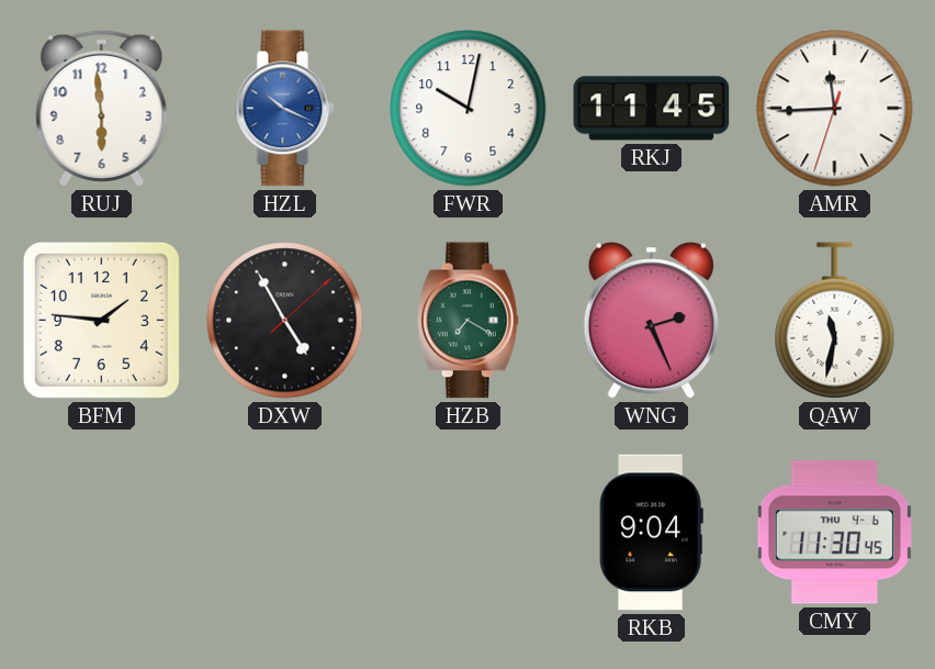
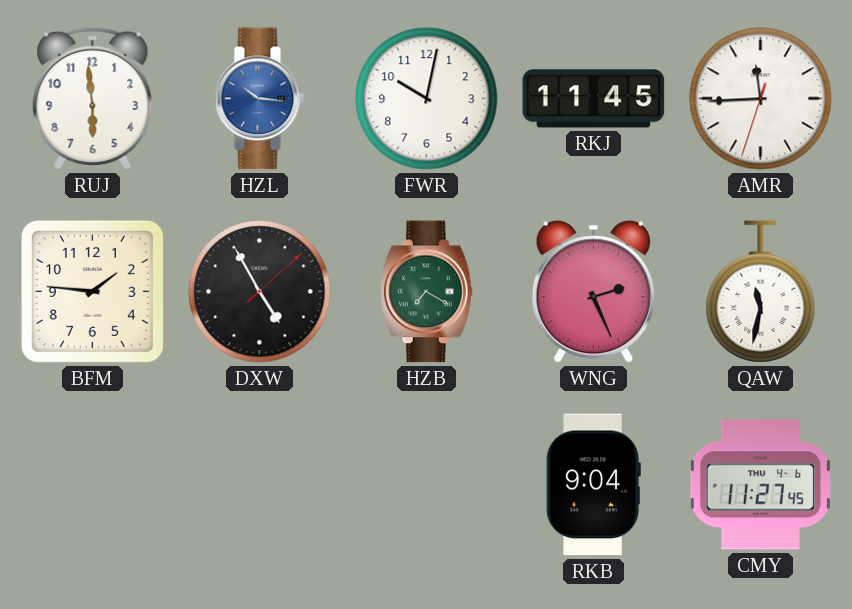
HZL: 10:19 -> 10:16 (260, 99)
CMY: 11:30 -> 11:27 (760, 485)
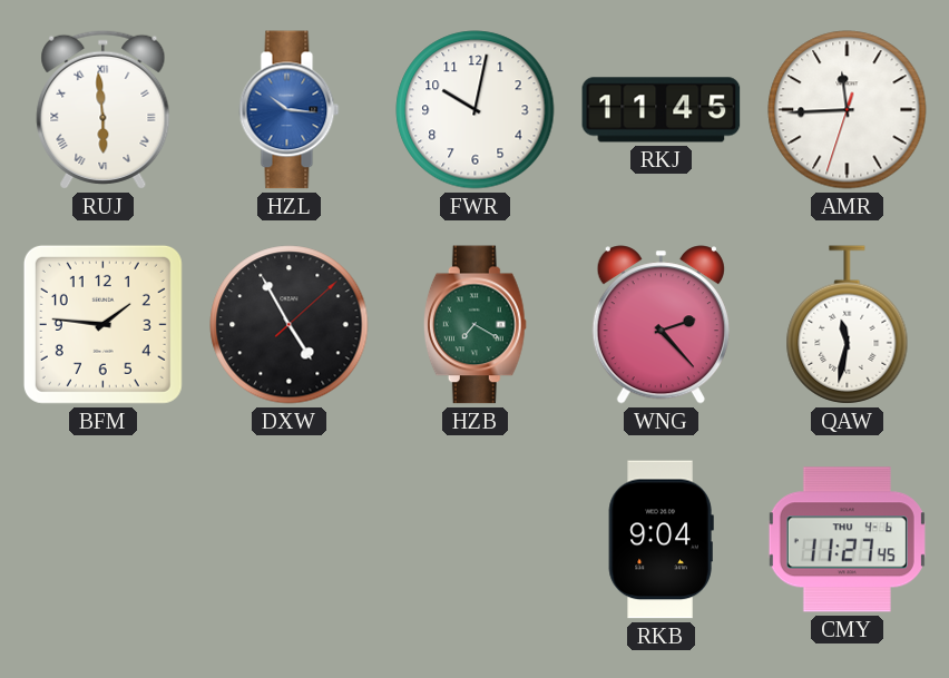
RUJ numerals: Arabic -> Roman (104, 109)
WNG: 2:26 -> 2:23 (661, 325)
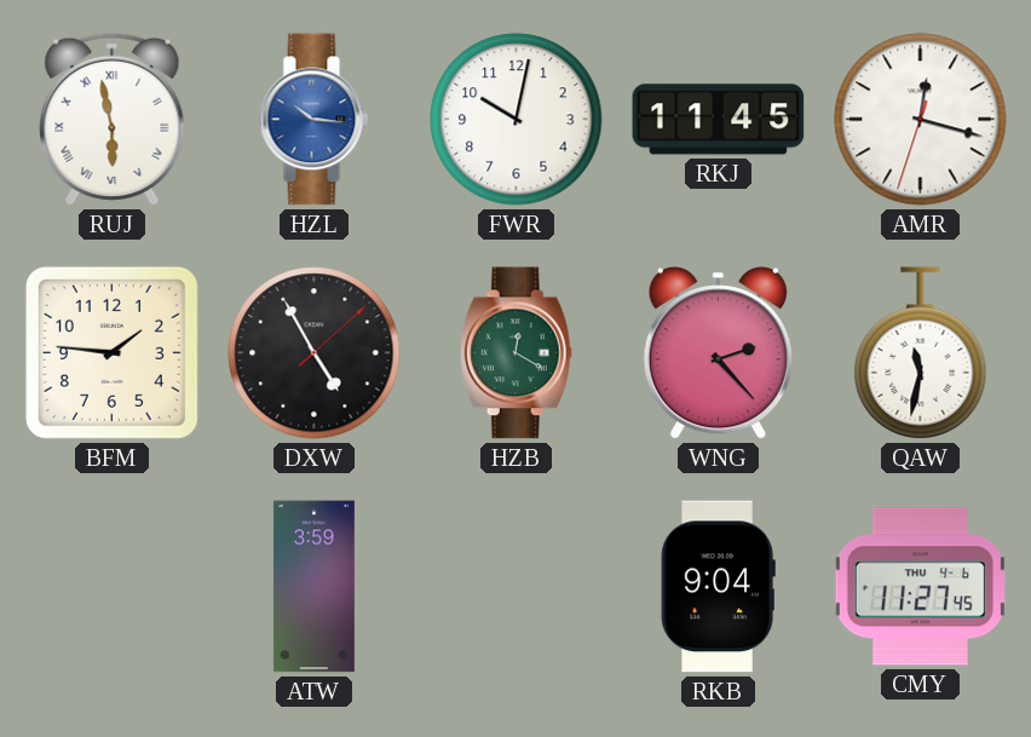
RUJ: 5:59 -> 5:58 (113, 119)
AMR: 11:44 -> 12:17 (921, 120)
HZB: 7:20 -> 12:20 (515, 353)
ATW: none -> 3:59 (313, 587)
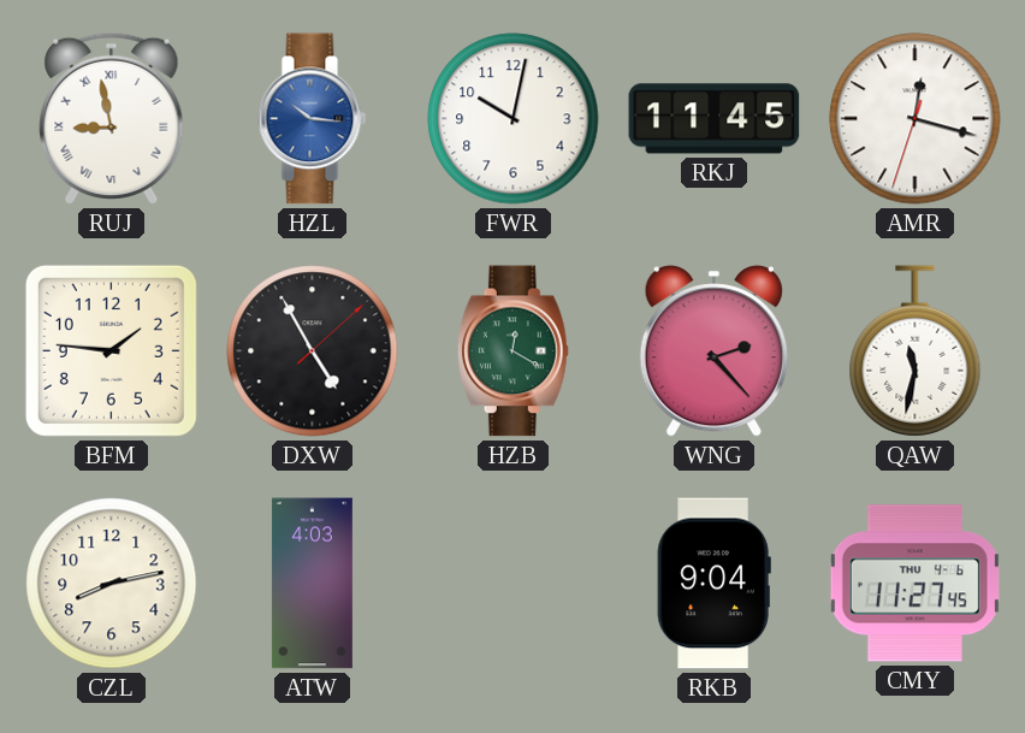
RUJ: 5:58 -> 8:58 (112, 118)
CZL: none -> 8:13 (112, 584)
ATW: 3:59 -> 4:03 (312, 584)
